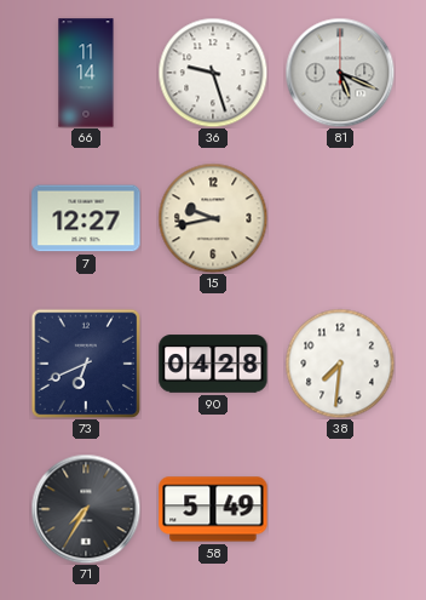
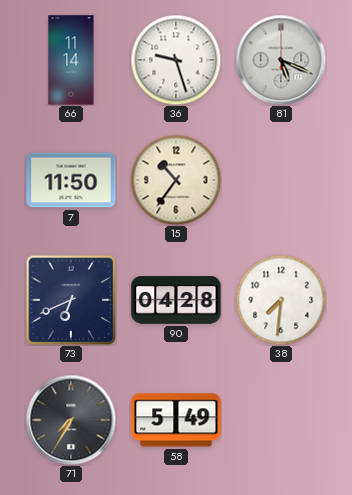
7: 12:27 -> 11:50 (71, 180)
15: 9:43 -> 10:36 (176, 180)
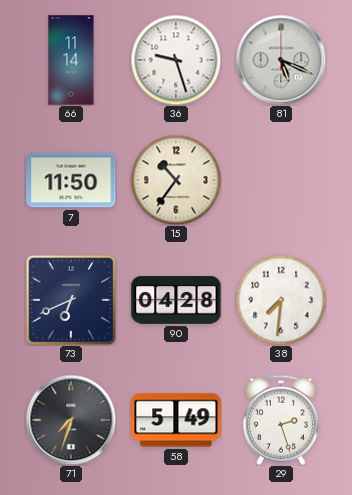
71: 7:35 -> 7:33 (71, 420)
29: none -> 2:27 (281, 420)
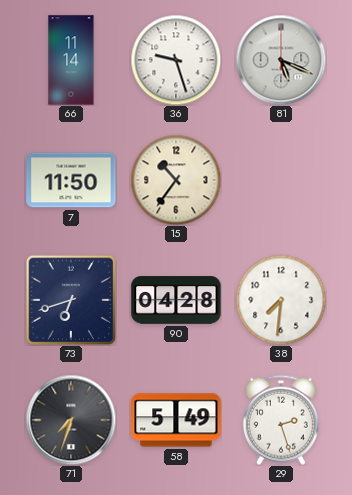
73: 6:41 -> 6:42 (71, 300)
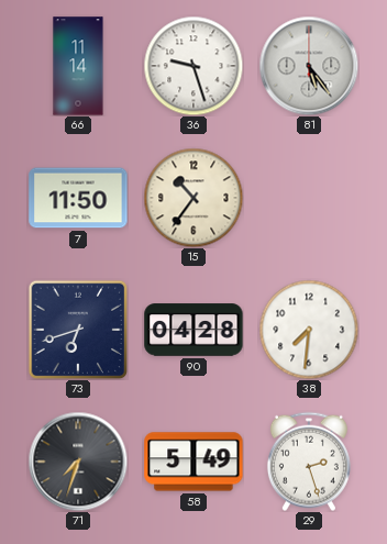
81: 5:19 -> 5:24 (309, 66)
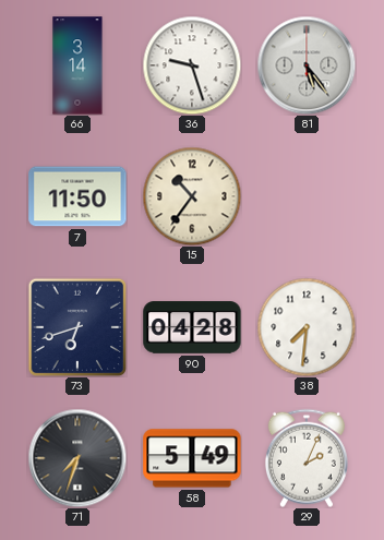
66: 11:14 -> 3:14 (77, 65)
29: 2:27 -> 2:04 (307, 458)
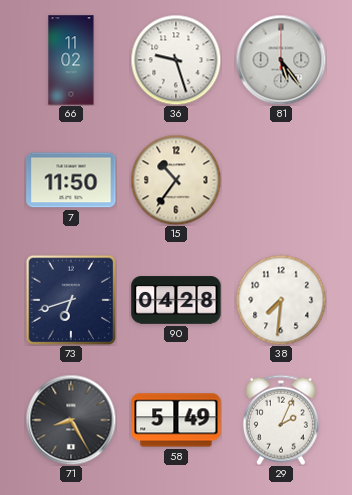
66: 3:14 -> 11:02 (71, 60)
71: 7:33 -> 8:25 (71, 420)
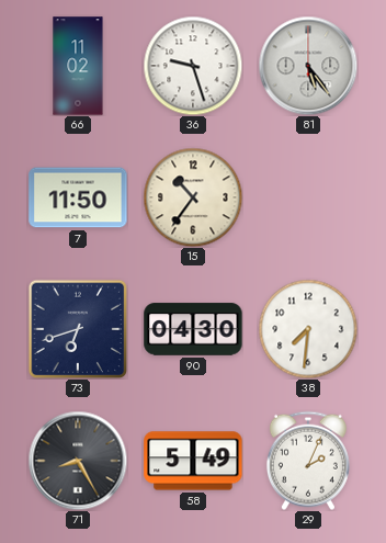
90: 04:28 -> 04:30 (193, 329)
